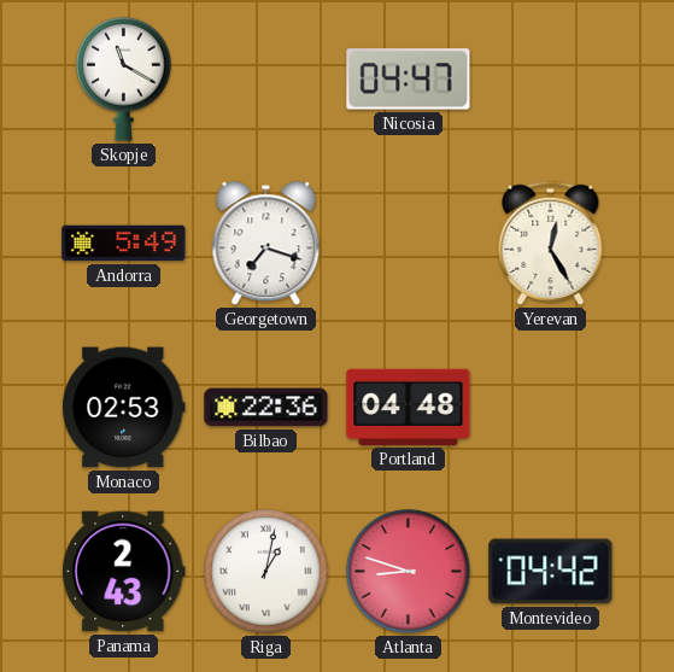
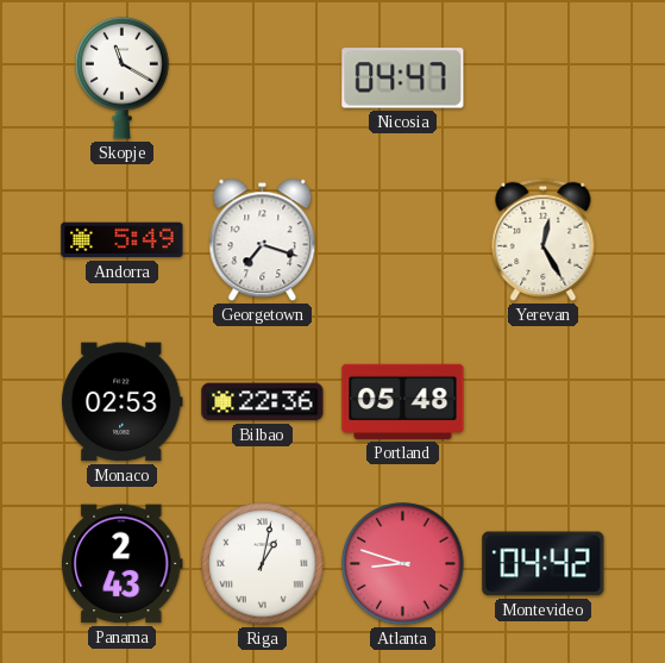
Portland: 04:48 -> 05:48 (403, 401)
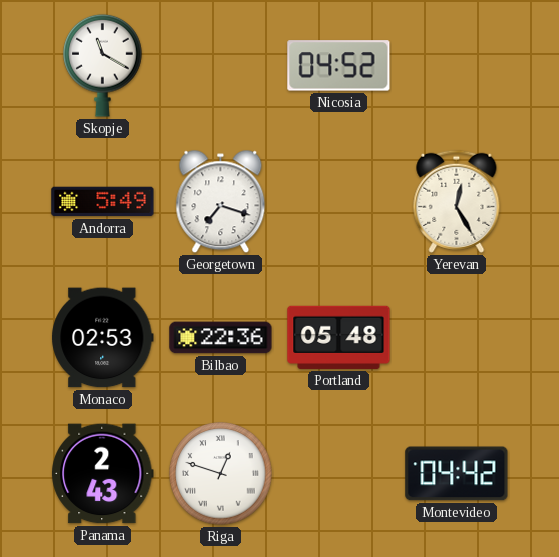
Nicosia: 04:47 -> 04:52 (339, 66)
Riga: 1:02 -> 12:48 (221, 474)
Atlanta: 8:48 -> none (403, 564)
